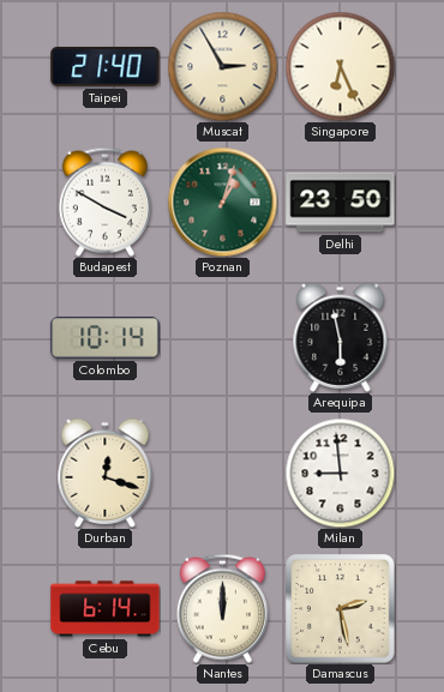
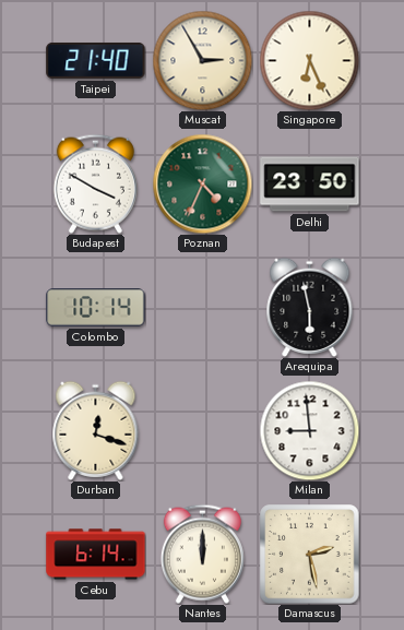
Poznan: 1:03 -> 4:34 (202, 183)
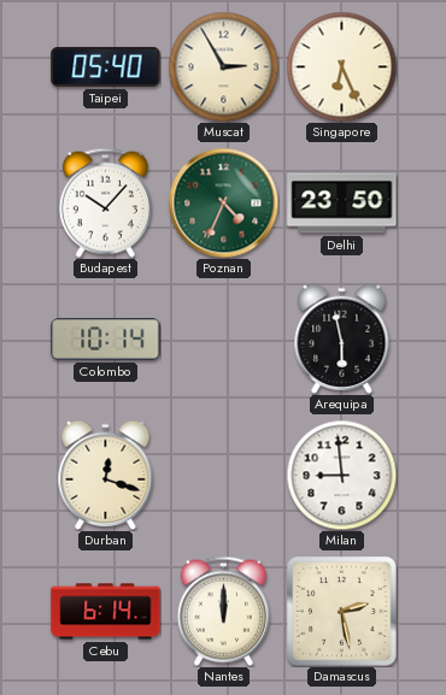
Taipei: 21:40 -> 05:40 (106, 66)
Budapest: 3:50 -> 10:07 (105, 202)
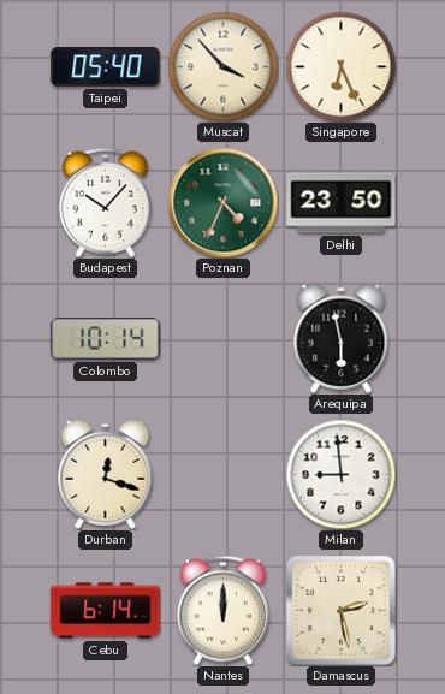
Muscat: 2:55 -> 3:53 (222, 66)
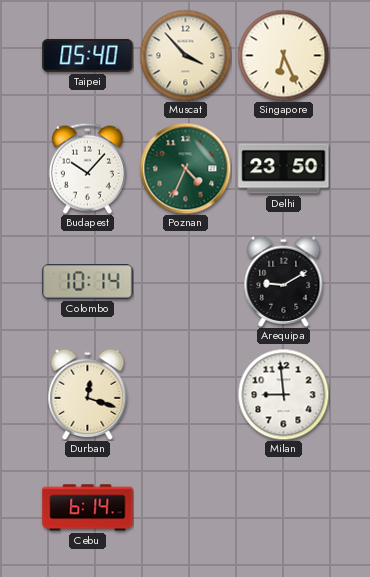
Arequipa: 5:58 -> 9:10 (284, 281)
Nantes: 12:00 -> none (222, 610)
Damascus: 2:28 -> none (342, 611)
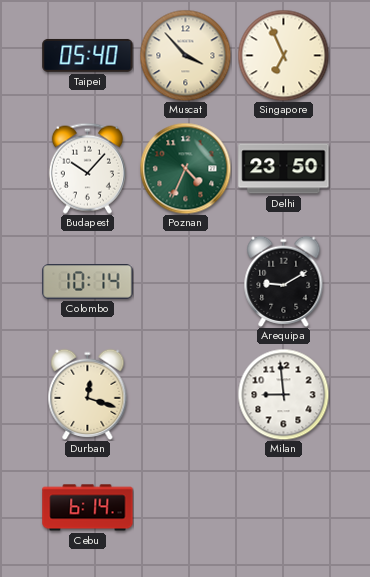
Singapore: 6:26 -> 6:56 (283, 55)
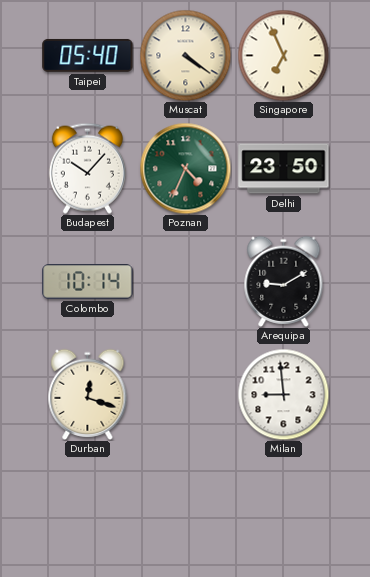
Muscat: 3:53 -> 4:21 (185, 55)
Cebu: 6:14 -> none (88, 508)
